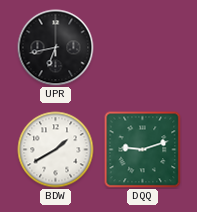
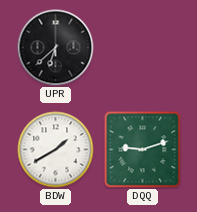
UPR: 6:43 -> 6:38 (56, 48)
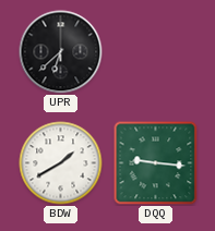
DQQ: 9:12 -> 9:16 (156, 163)
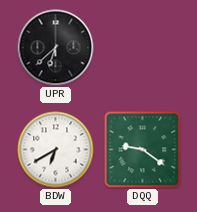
BDW: 1:40 -> 6:40 (56, 150)
DQQ: 9:16 -> 9:21 (143, 150)
